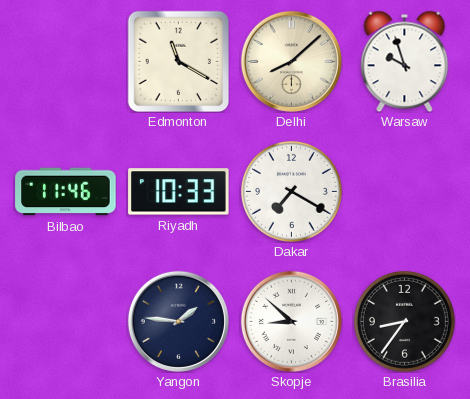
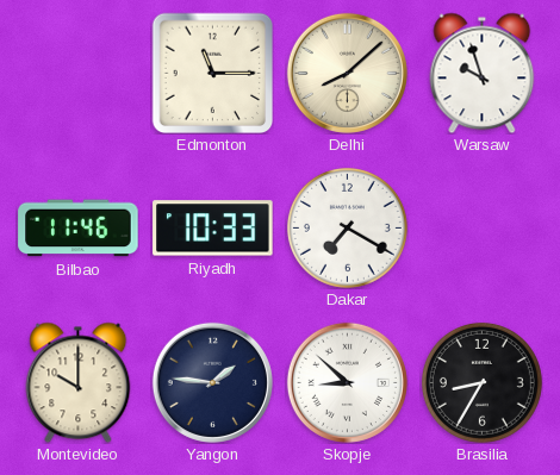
Edmonton: 11:20 -> 11:15 (212, 73)
Montevideo: none -> 10:00 (79, 382)
Brasilia: 8:36 -> 8:35 (481, 382)
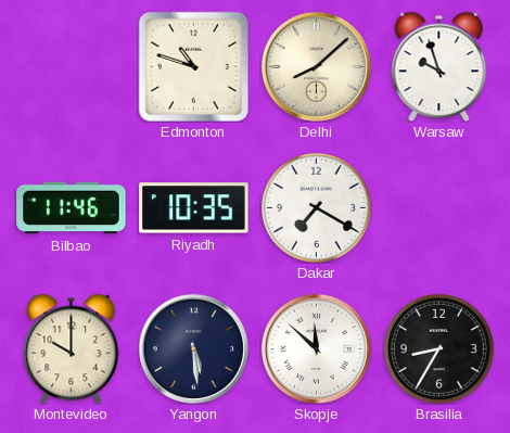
Edmonton: 11:15 -> 10:48 (193, 66)
Riyadh: 10:33 -> 10:35 (194, 208)
Yangon: 1:46 -> 5:29 (193, 348)
Skopje: 8:52 -> 11:52 (316, 348)
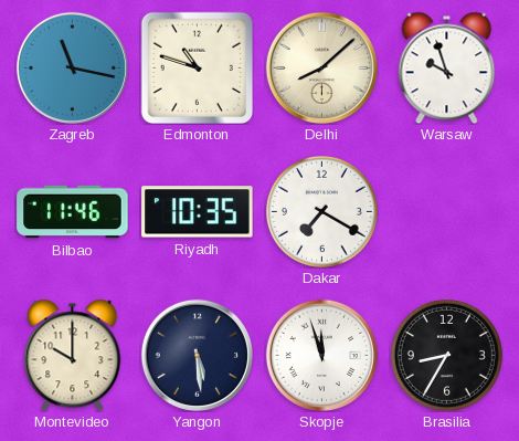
Zagreb: none -> 11:17 (72, 67)
Skopje: 11:52 -> 11:57 (321, 355)
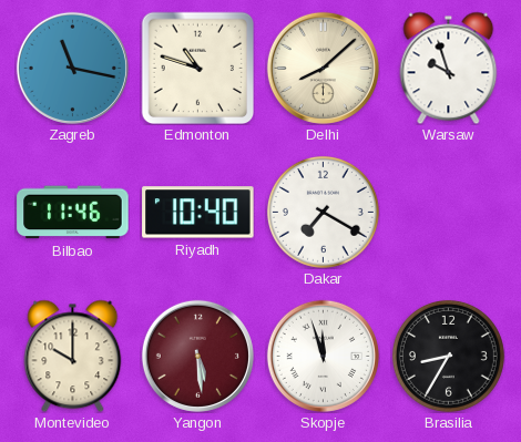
Riyadh: 10:35 -> 10:40 (198, 213)
Yangon dial: navy -> burgundy (197, 356)
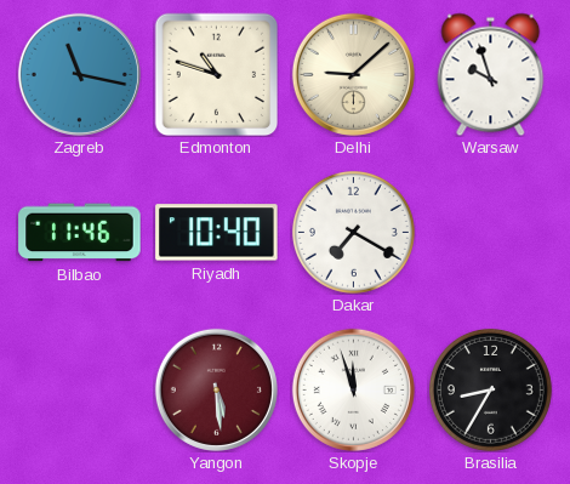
Delhi: 8:08 -> 9:08 (353, 74)
Montevideo: 10:00 -> none (73, 356)
